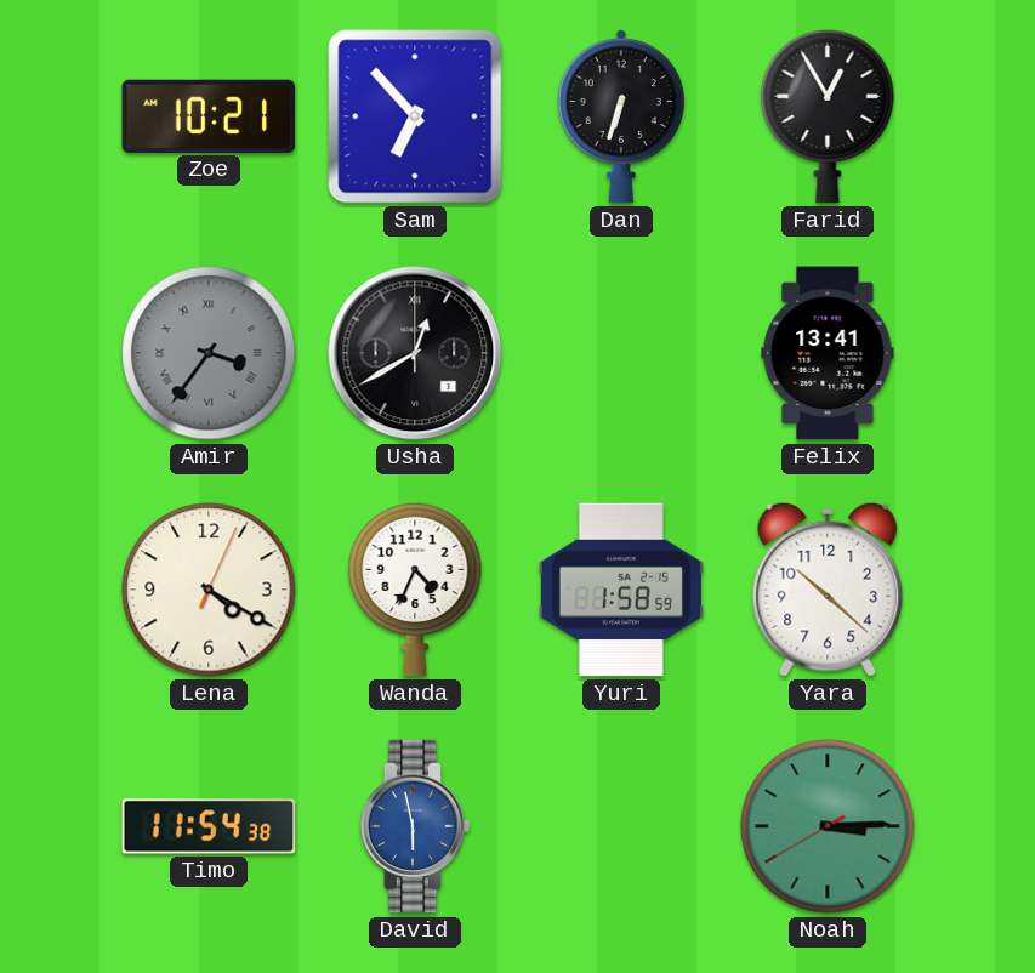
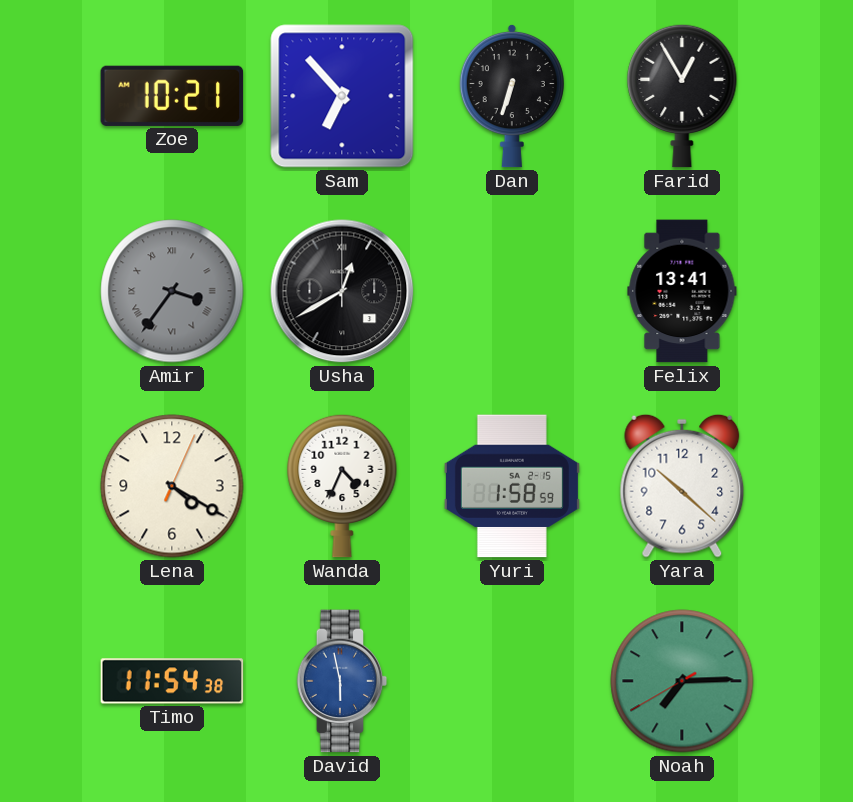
Noah: 3:14 -> 7:14 (682, 681)
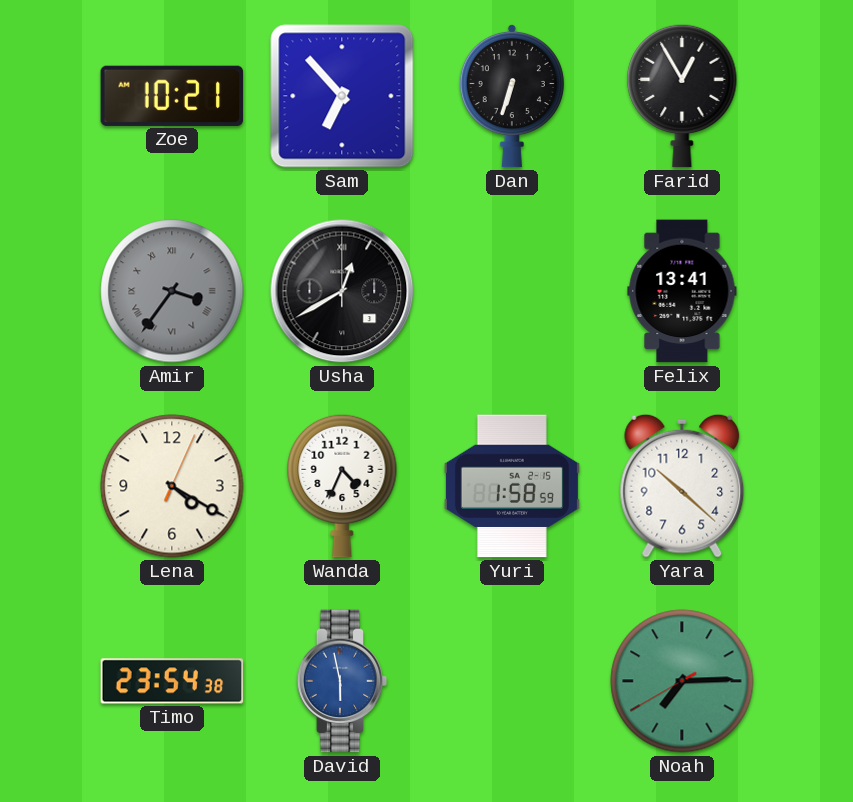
Timo: 11:54 -> 23:54 (172, 681)
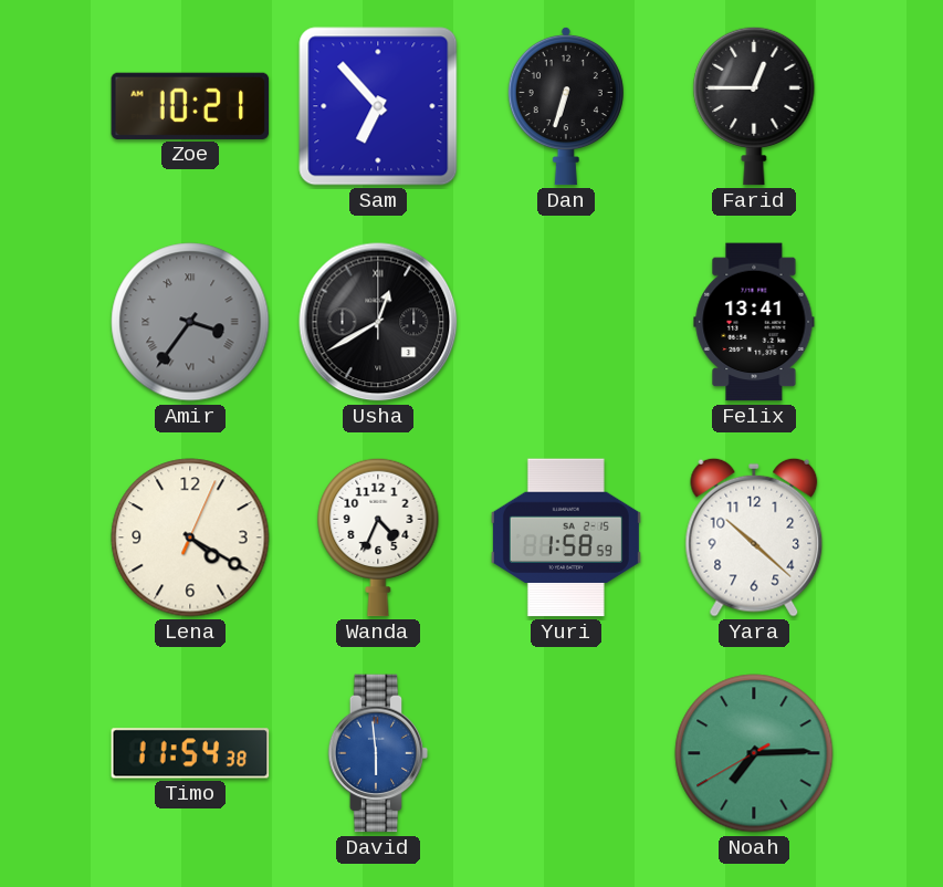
Farid: 12:55 -> 12:45 (754, 106)
Timo: 23:54 -> 11:54 (190, 753)
David: 5:58 -> 5:59 (378, 753)
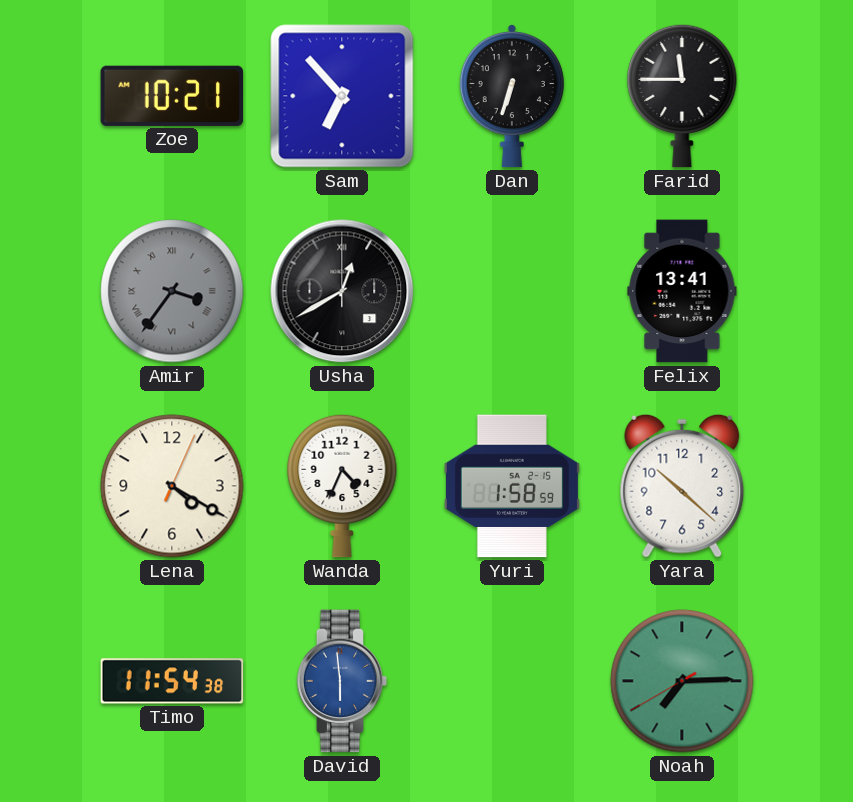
Farid: 12:45 -> 11:45 (682, 96)
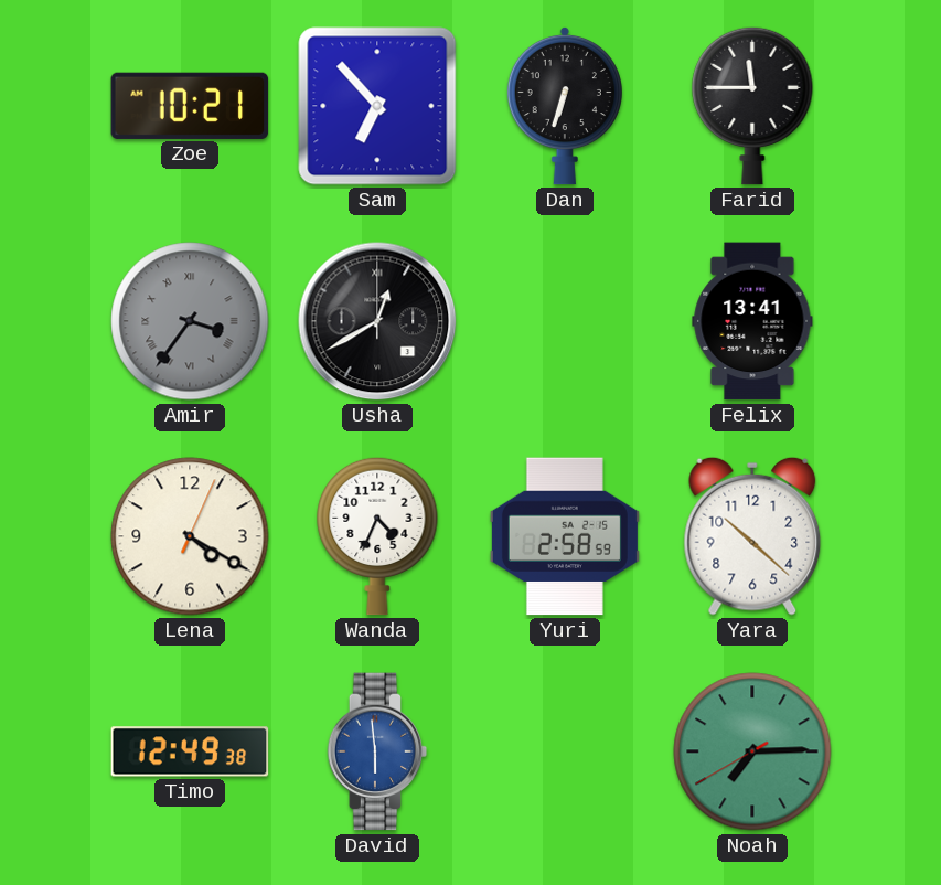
Yuri: 1:58 -> 2:58 (565, 536)
Timo: 11:54 -> 12:49 (190, 751)
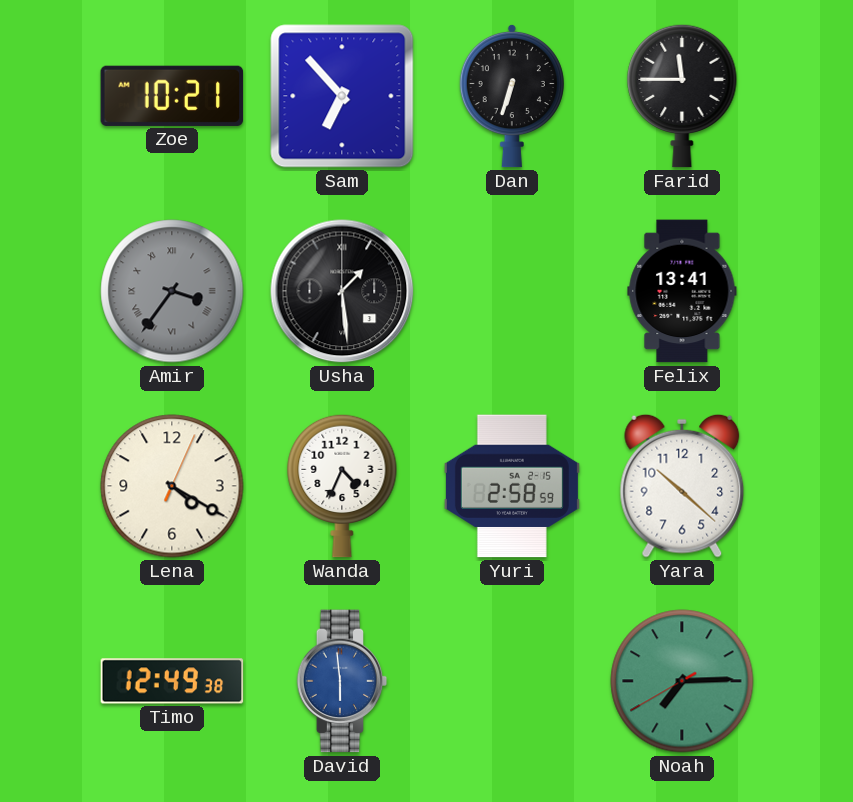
Usha: 12:40 -> 1:29 (342, 291)
